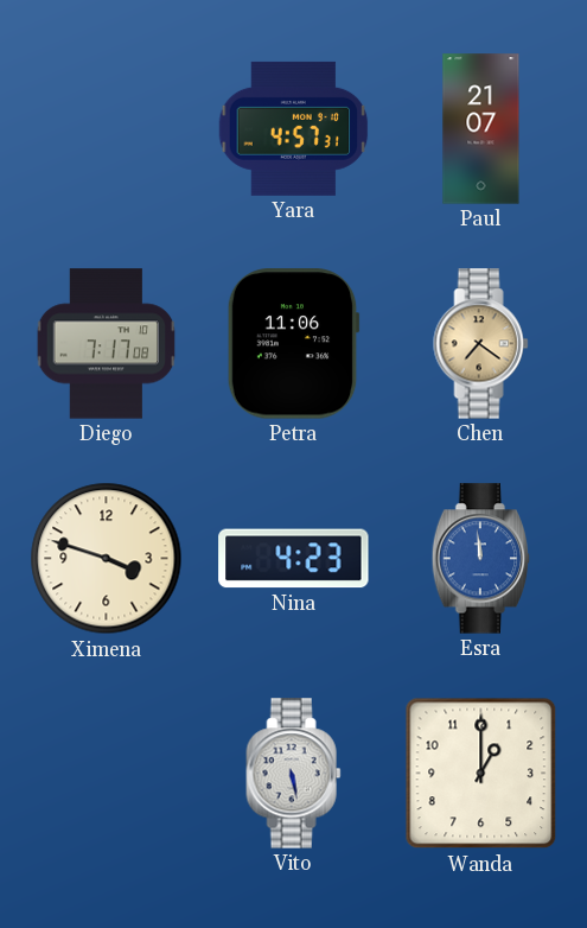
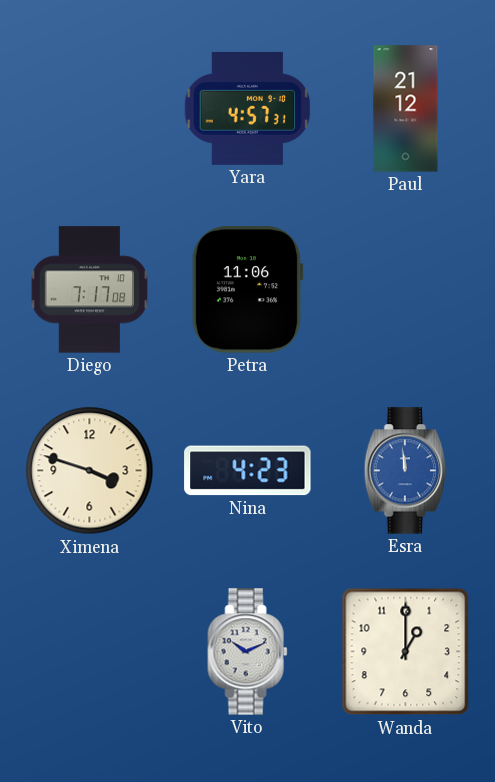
Paul: 21:07 -> 21:12 (406, 109)
Chen: 7:21 -> none (481, 344)
Vito: 5:28 -> 10:11 (248, 652)
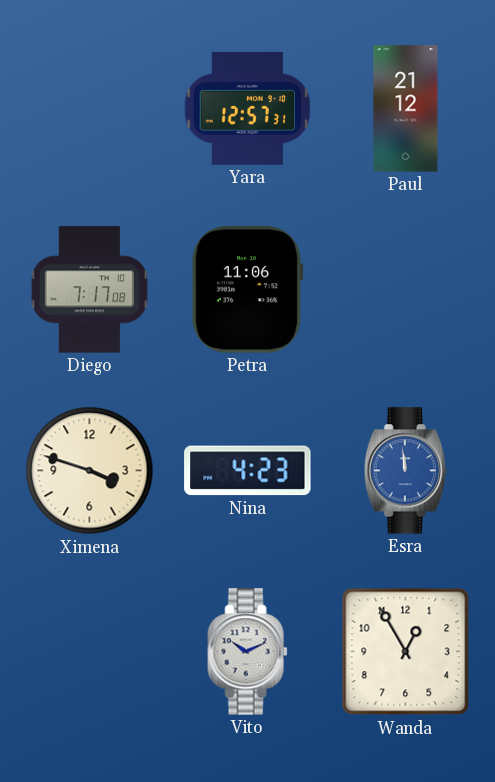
Yara: 4:57 -> 12:57 (248, 108)
Wanda: 1:00 -> 12:55 (406, 652)
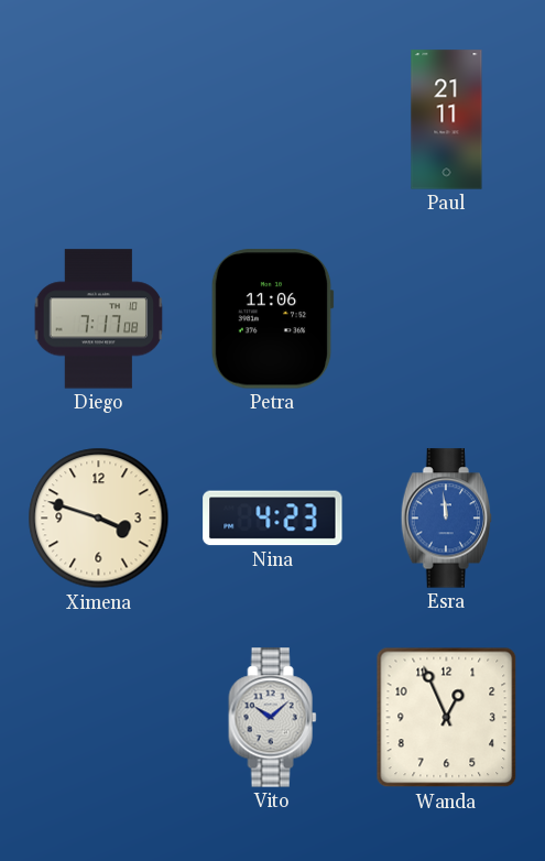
Yara: 12:57 -> none (248, 108)
Paul: 21:12 -> 21:11 (447, 120)
Vito: 10:11 -> 10:08 (273, 718)
Wanda: 12:55 -> 12:56 (447, 718)
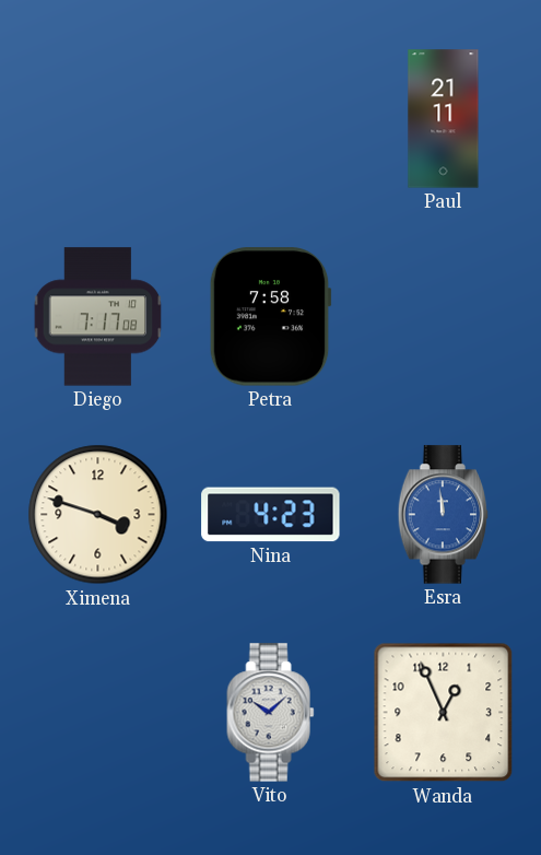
Petra: 11:06 -> 7:58 (270, 317)
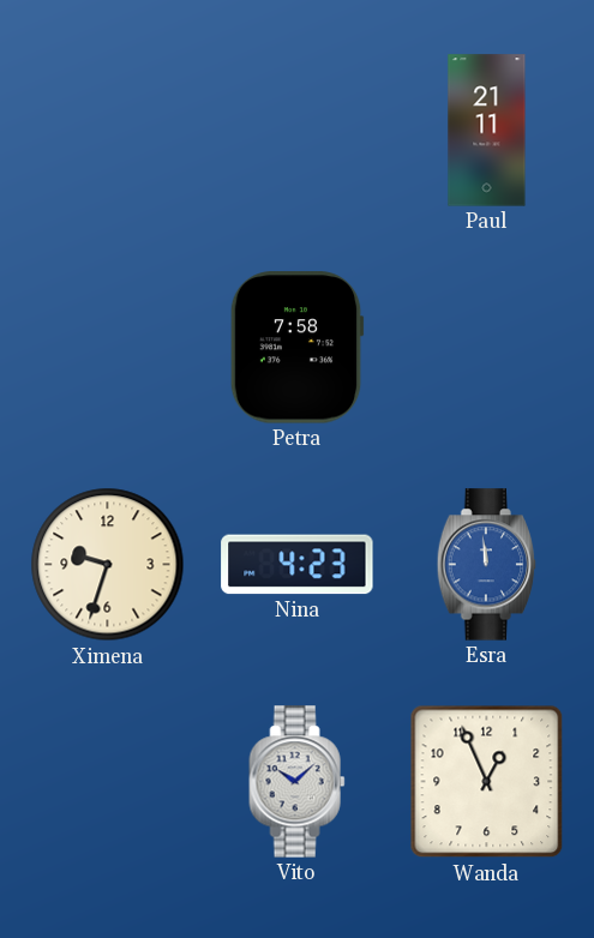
Diego: 7:17 -> none (98, 317)
Ximena: 3:48 -> 9:33 (108, 565)
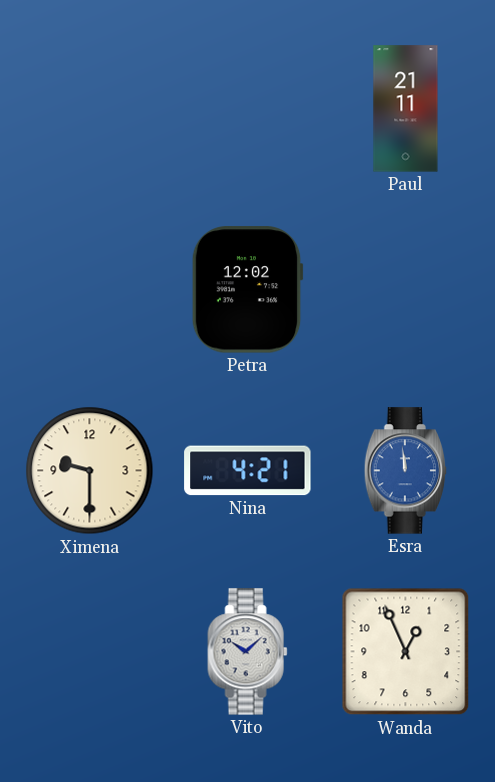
Petra: 7:58 -> 12:02 (247, 290)
Ximena: 9:33 -> 9:30 (90, 471)
Nina: 4:23 -> 4:21 (248, 471)
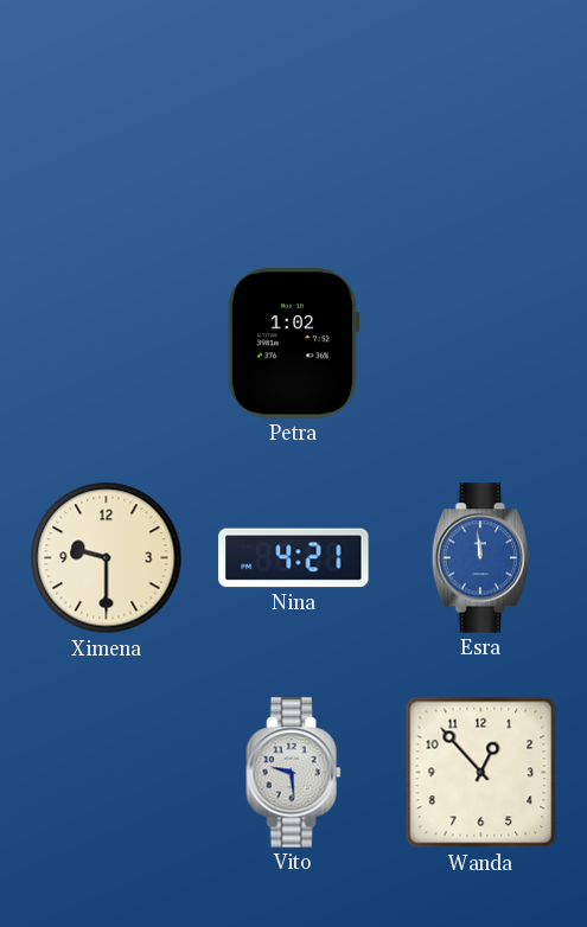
Paul: 21:11 -> none (406, 109)
Petra: 12:02 -> 1:02 (293, 344)
Vito: 10:08 -> 9:29 (294, 773)
Wanda: 12:56 -> 12:53 (481, 773)
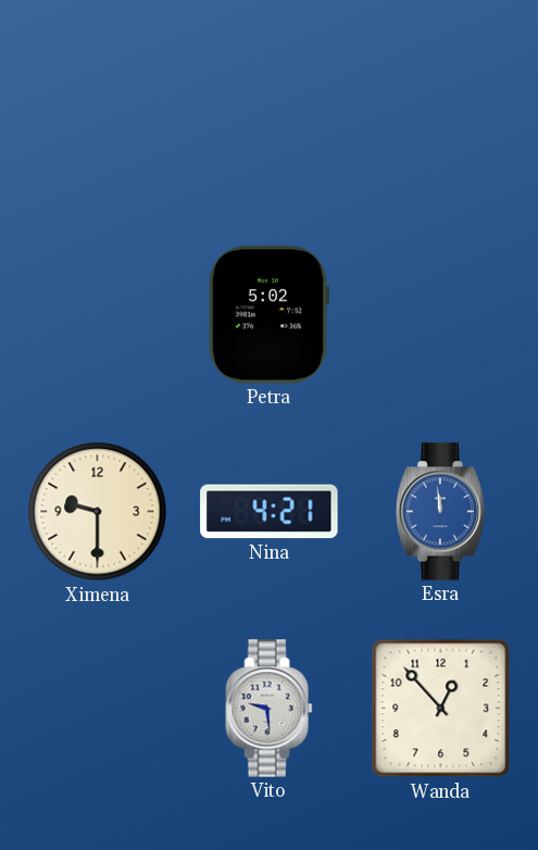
Petra: 1:02 -> 5:02 (268, 315)
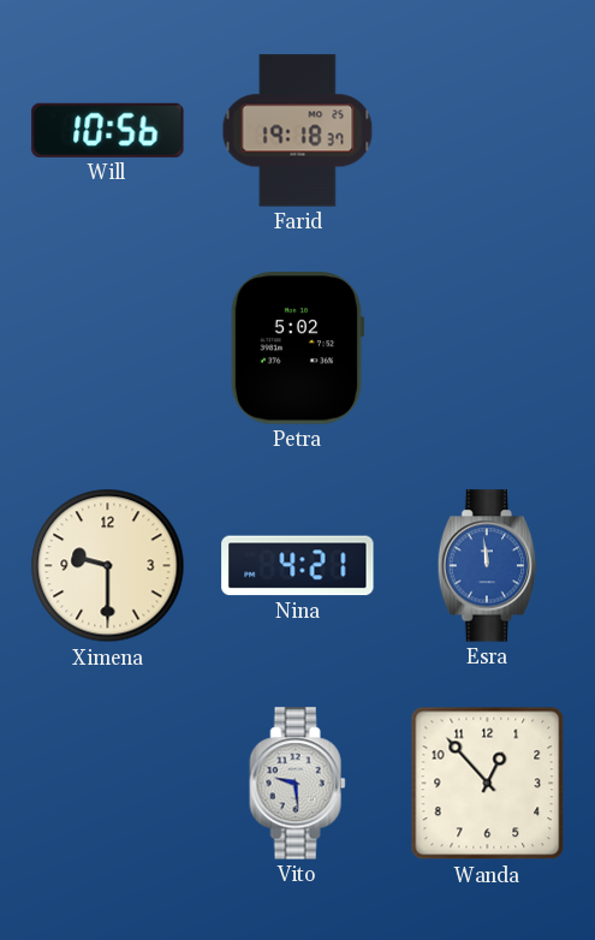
Will: none -> 10:56 (108, 130)
Farid: none -> 19:18 (298, 131)
